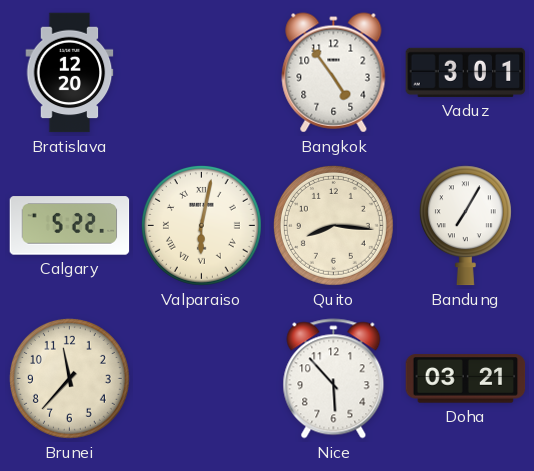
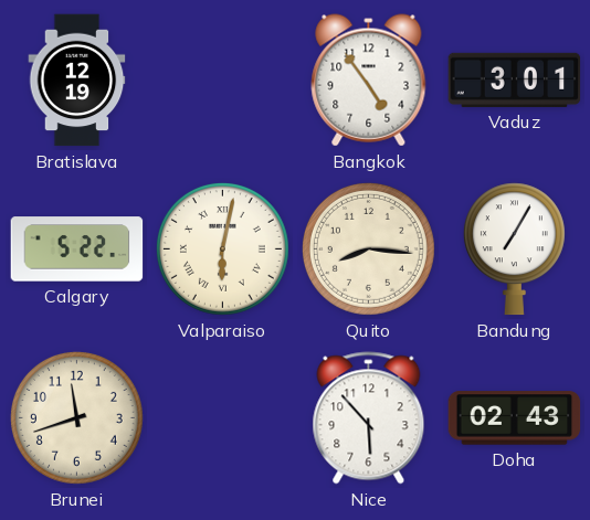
Bratislava: 12:20 -> 12:19 (77, 81)
Brunei: 11:37 -> 11:42 (76, 417)
Doha: 03:21 -> 02:43 (515, 418)
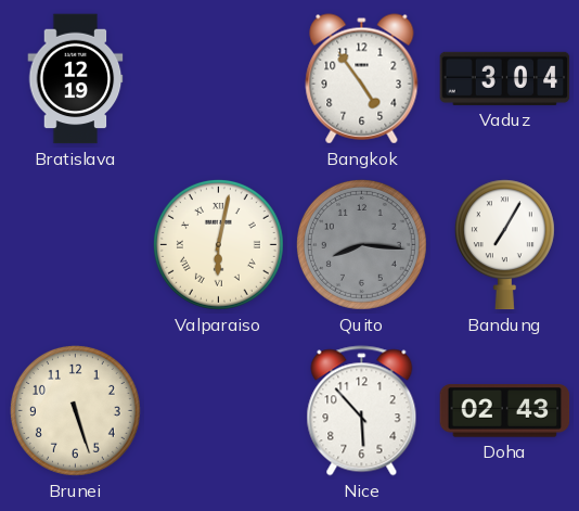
Vaduz: 3:01 -> 3:04 (505, 78)
Calgary: 5:22 -> none (77, 250)
Quito dial: cream -> grey (361, 244)
Brunei: 11:42 -> 5:27 (75, 410)
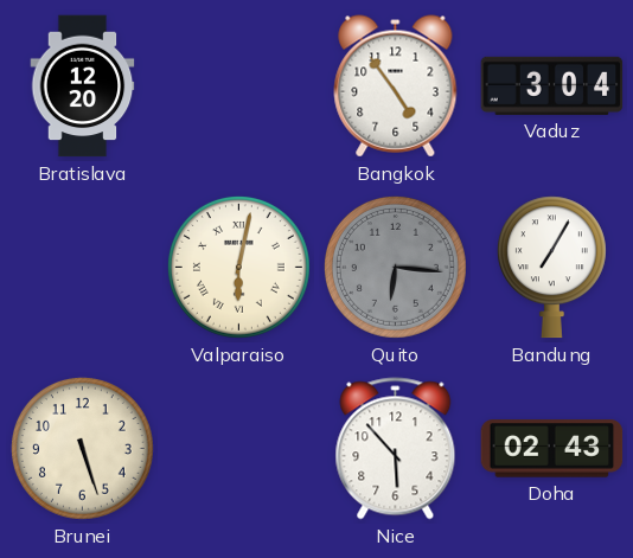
Bratislava: 12:19 -> 12:20 (83, 86)
Quito: 8:16 -> 6:16 (395, 267)
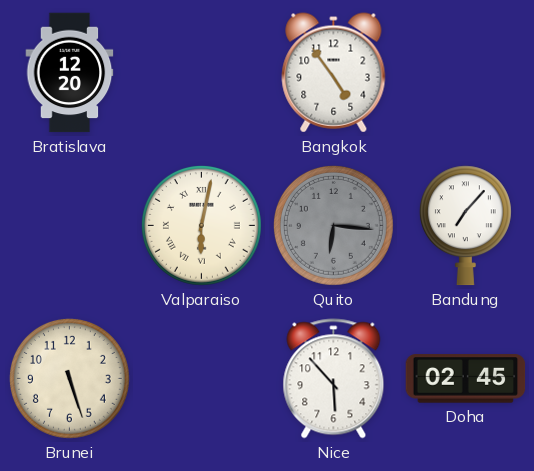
Vaduz: 3:04 -> none (552, 85)
Bandung: 7:05 -> 7:07 (465, 226)
Doha: 02:43 -> 02:45 (466, 379)
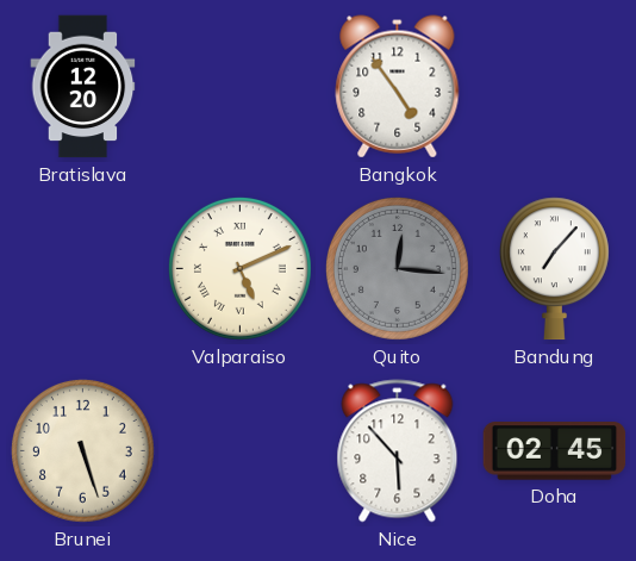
Valparaiso: 6:02 -> 5:11 (239, 268)
Quito: 6:16 -> 12:16 (397, 268)
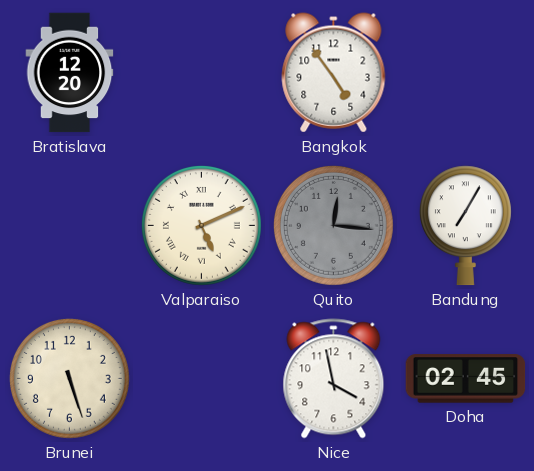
Bandung: 7:07 -> 7:05 (465, 226)
Nice: 5:53 -> 3:58 (334, 379)
